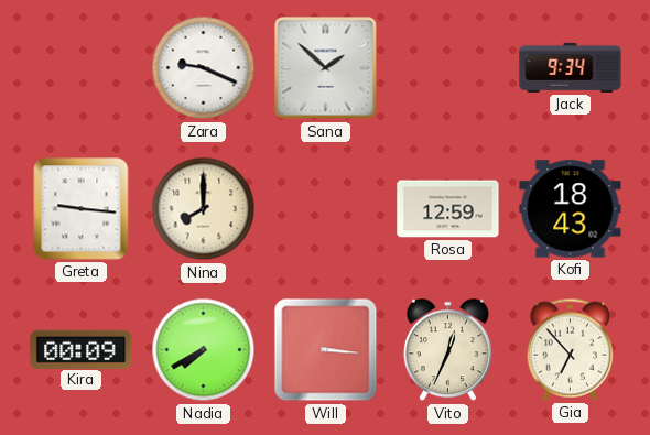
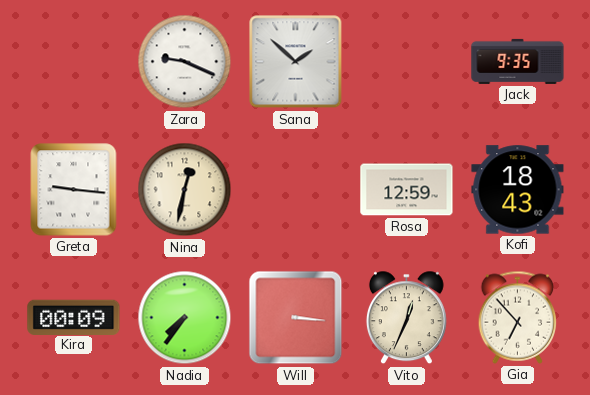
Jack: 9:34 -> 9:35 (518, 61)
Nina: 8:00 -> 12:32 (185, 190)
Nadia: 7:40 -> 7:36 (185, 318)
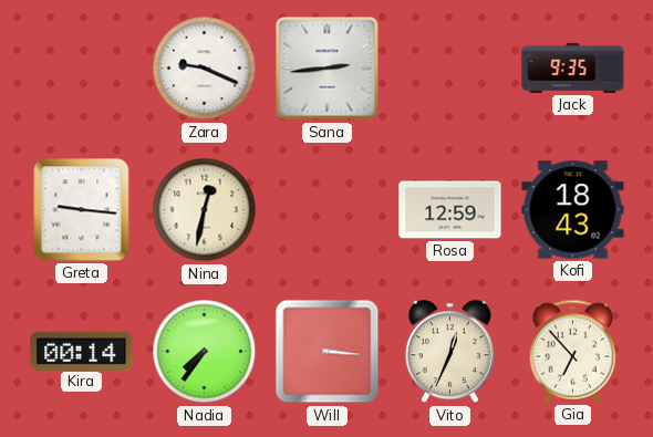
Sana: 1:52 -> 2:44 (328, 69)
Kira: 00:09 -> 00:14 (82, 351)
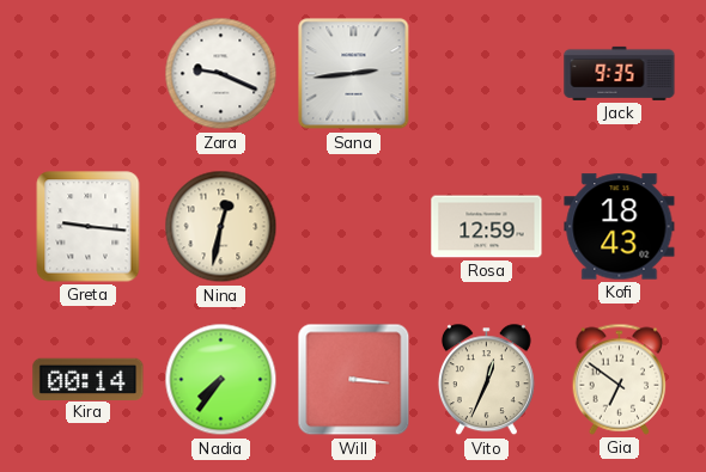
Gia: 6:53 -> 6:51 (620, 379)
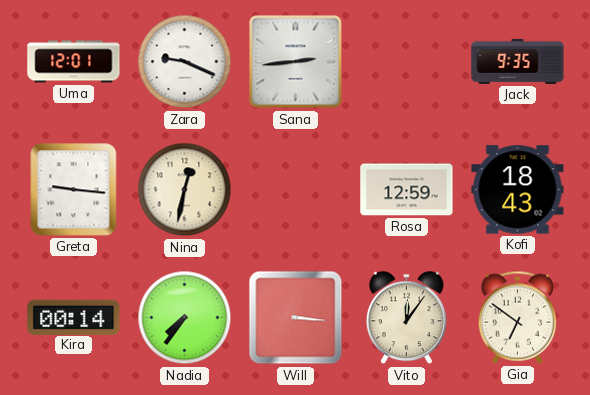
Uma: none -> 12:01 (74, 62)
Vito: 12:34 -> 12:06 (406, 318)
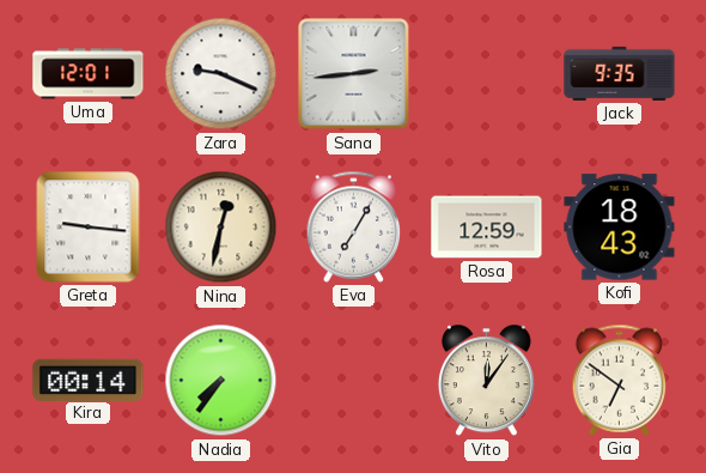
Eva: none -> 7:05 (354, 226)
Will: 3:16 -> none (296, 318)
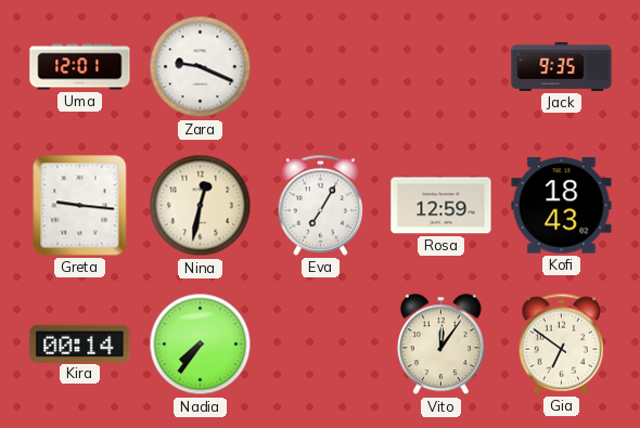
Sana: 2:44 -> none (354, 74)
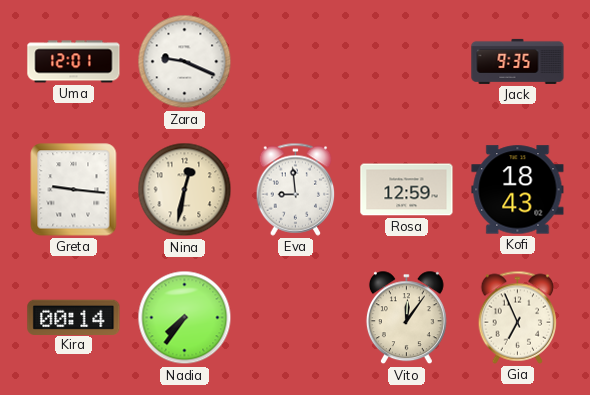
Eva: 7:05 -> 8:59 (296, 189)
Gia: 6:51 -> 6:56 (518, 317)
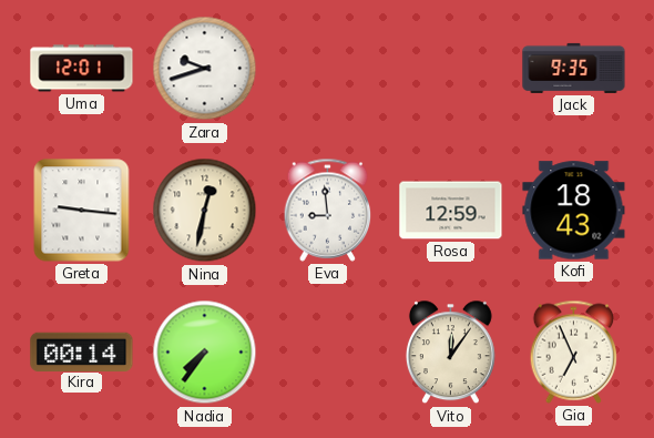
Zara: 9:19 -> 9:42 (205, 69)
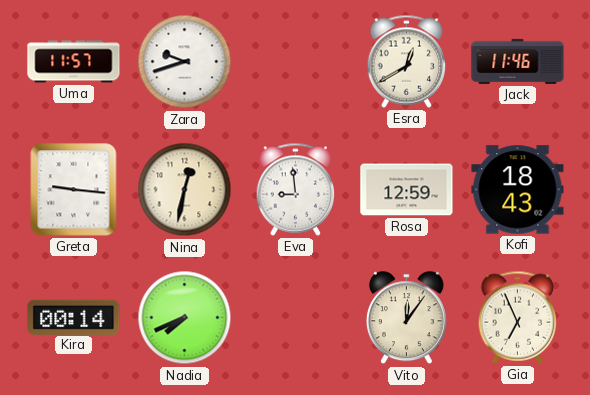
Uma: 12:01 -> 11:57 (74, 62)
Esra: none -> 12:40 (407, 61)
Jack: 9:35 -> 11:46 (518, 61)
Nadia: 7:36 -> 7:41 (185, 318)
